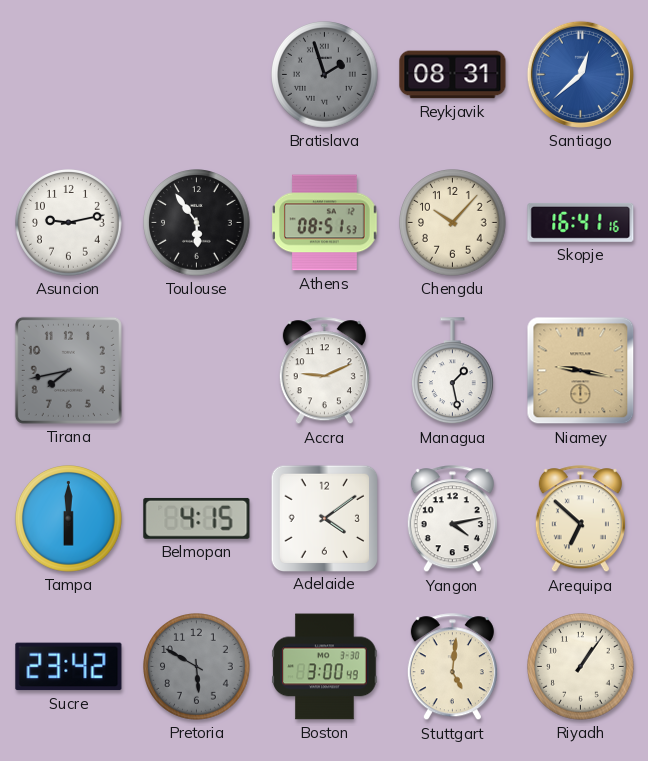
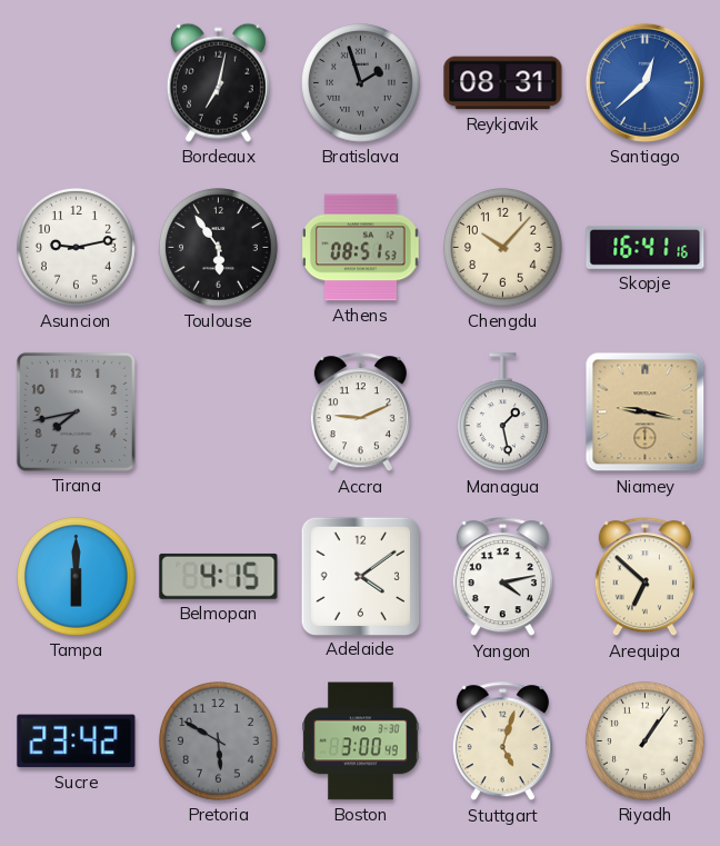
Bordeaux: none -> 7:02 (218, 82)
Stuttgart: 5:01 -> 5:03 (502, 742)
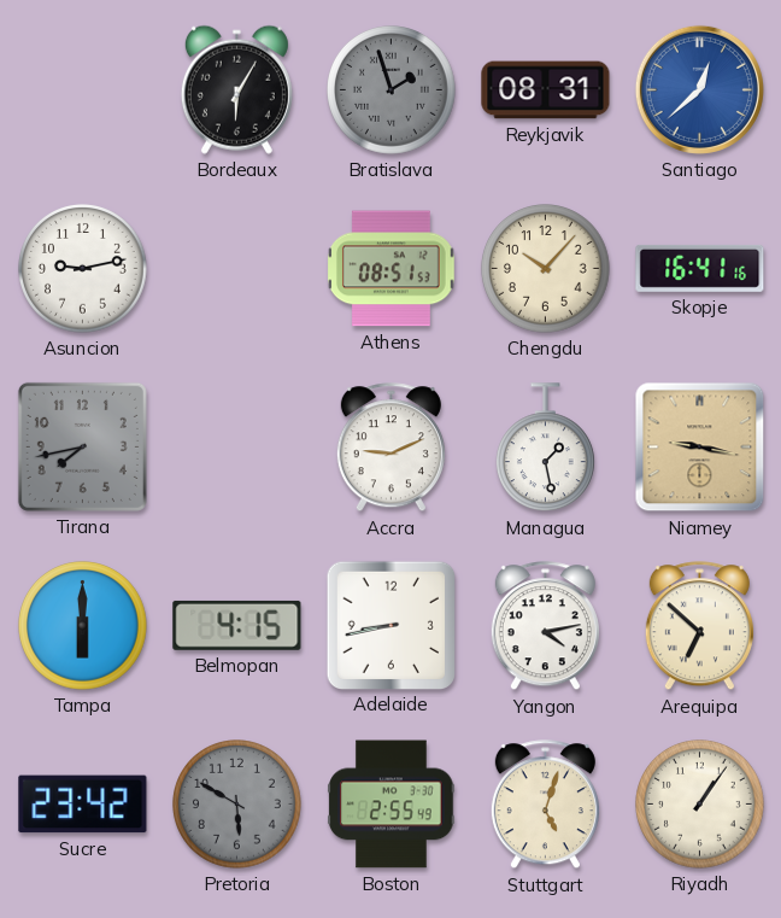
Bordeaux: 7:02 -> 6:05 (236, 89)
Toulouse: 5:54 -> none (219, 248)
Adelaide: 4:09 -> 8:43 (390, 625)
Boston: 3:00 -> 2:55 (392, 805)
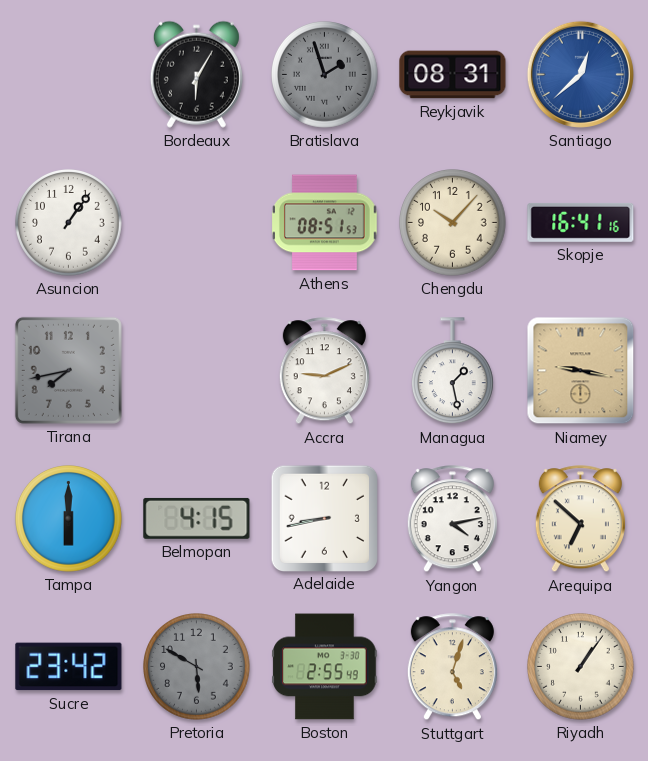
Asuncion: 9:13 -> 1:06 (69, 223)
